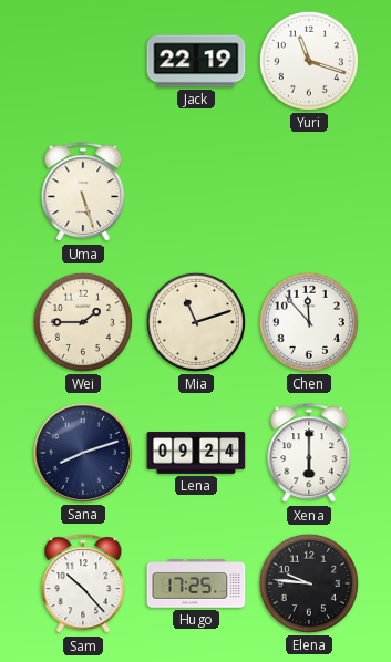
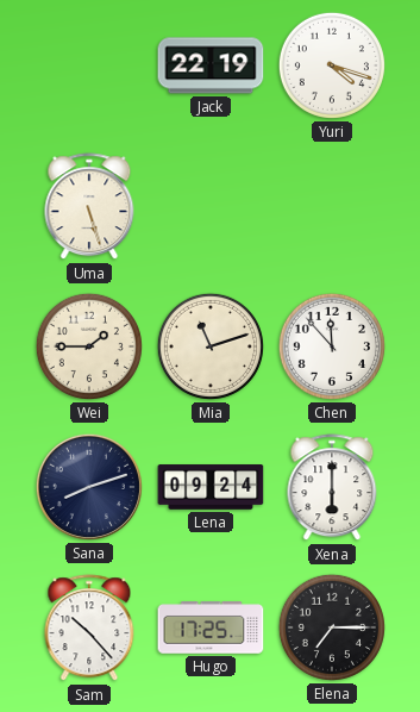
Yuri: 11:18 -> 4:18 (332, 65)
Elena: 9:46 -> 7:15 (332, 627)
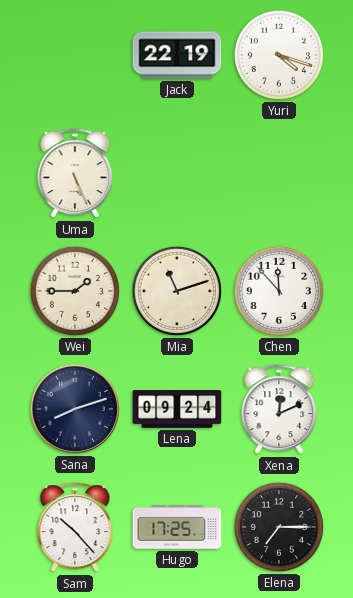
Uma: 5:27 -> 5:26 (75, 174)
Xena: 6:00 -> 12:11 (279, 410)
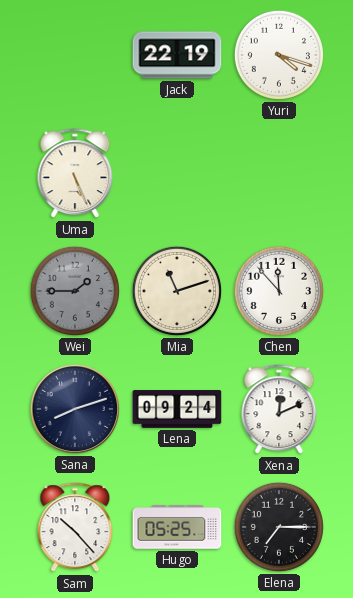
Wei dial: cream -> grey (75, 291)
Hugo: 17:25 -> 05:25 (177, 527)
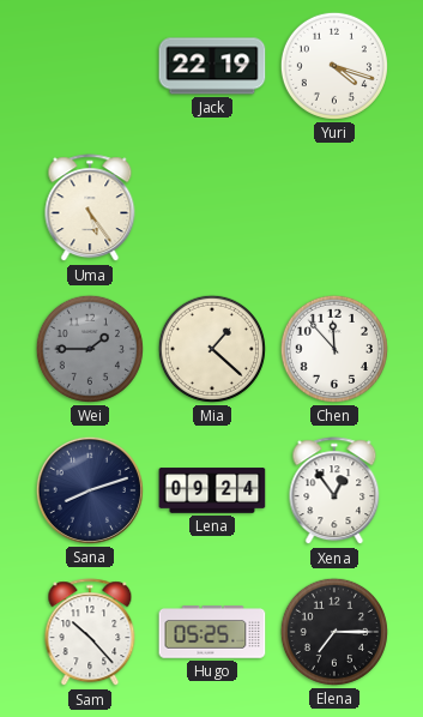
Uma: 5:26 -> 5:24 (90, 209)
Mia: 11:12 -> 1:22 (212, 349)
Xena: 12:11 -> 12:54 (334, 492)
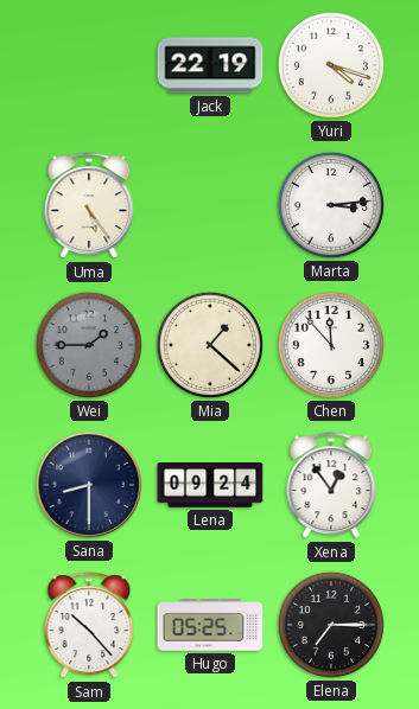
Marta: none -> 3:14 (331, 205)
Sana: 8:12 -> 8:30 (89, 485)
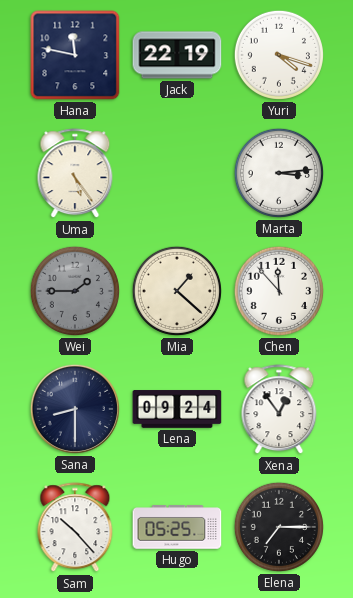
Hana: none -> 11:47 (75, 55)
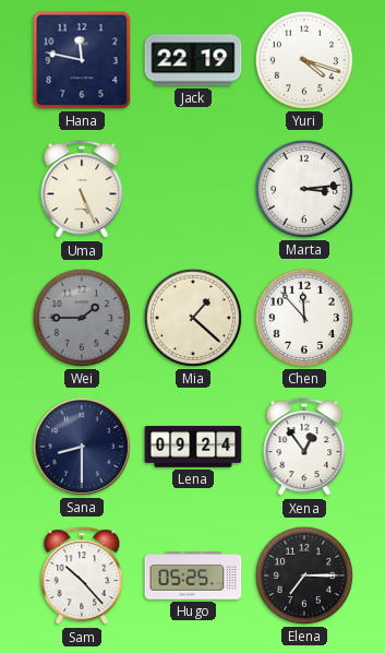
Uma: 5:24 -> 5:26 (82, 190)
